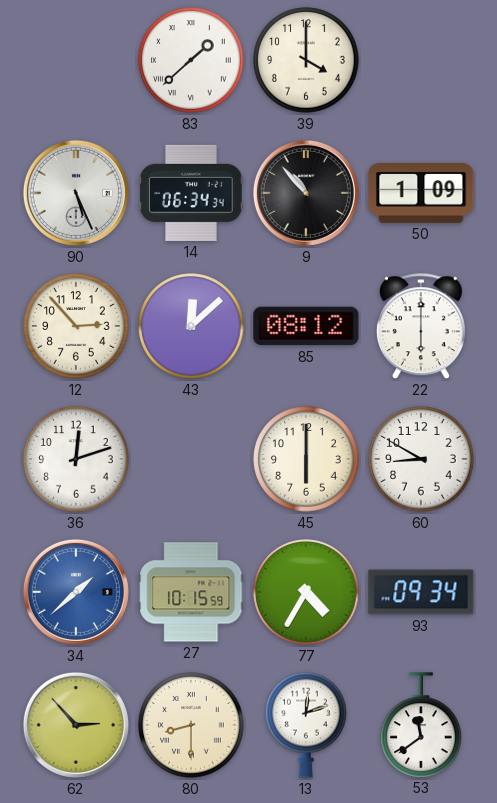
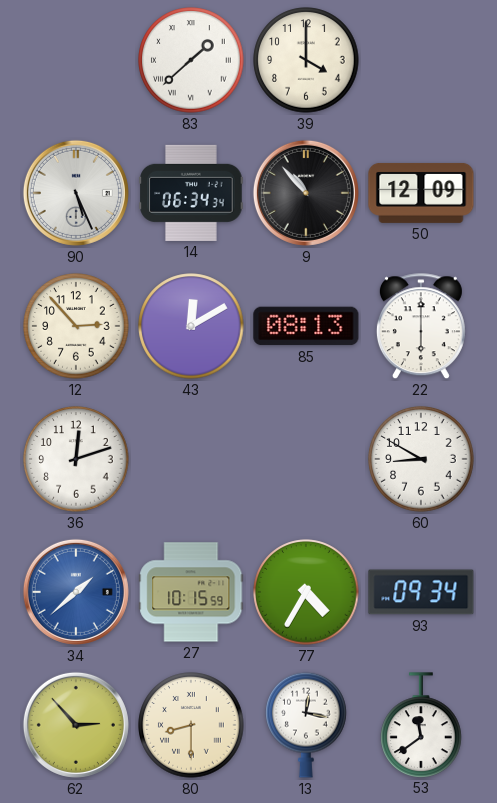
50: 1:09 -> 12:09 (421, 193)
43: 12:08 -> 12:10 (191, 326)
85: 08:12 -> 08:13 (306, 326)
45: 6:00 -> none (306, 459)
13: 12:12 -> 12:17 (306, 725)
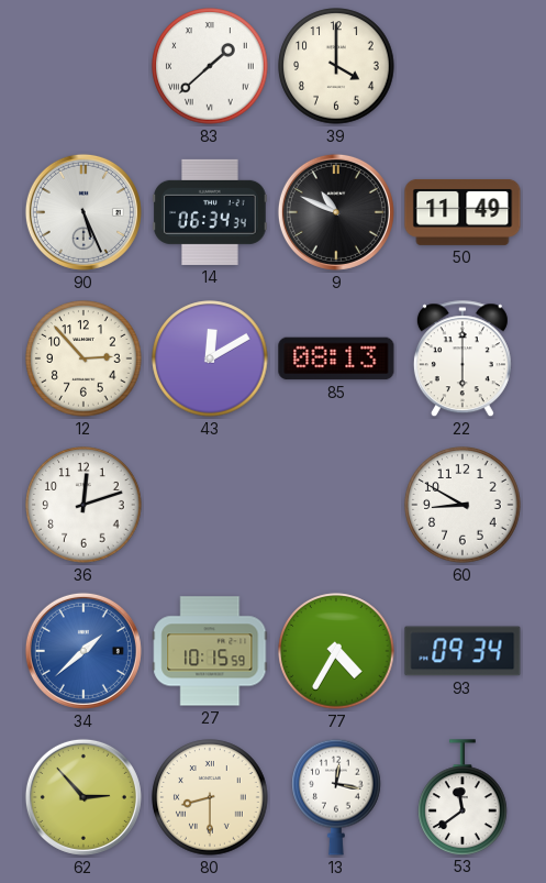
9: 10:53 -> 10:49 (336, 212)
50: 12:09 -> 11:49 (463, 212)
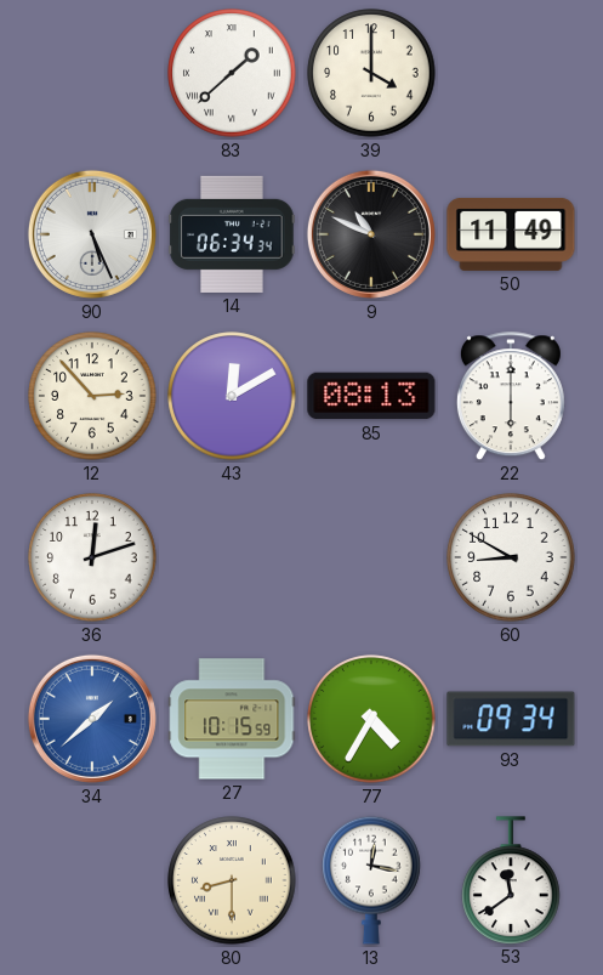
62: 2:53 -> none (83, 797)
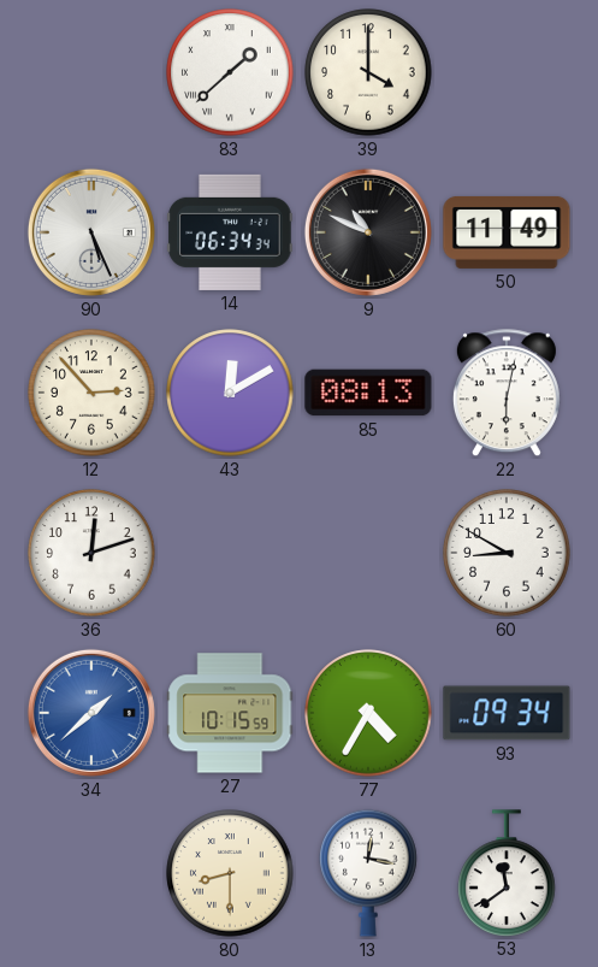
22: 6:00 -> 6:02 (507, 394)
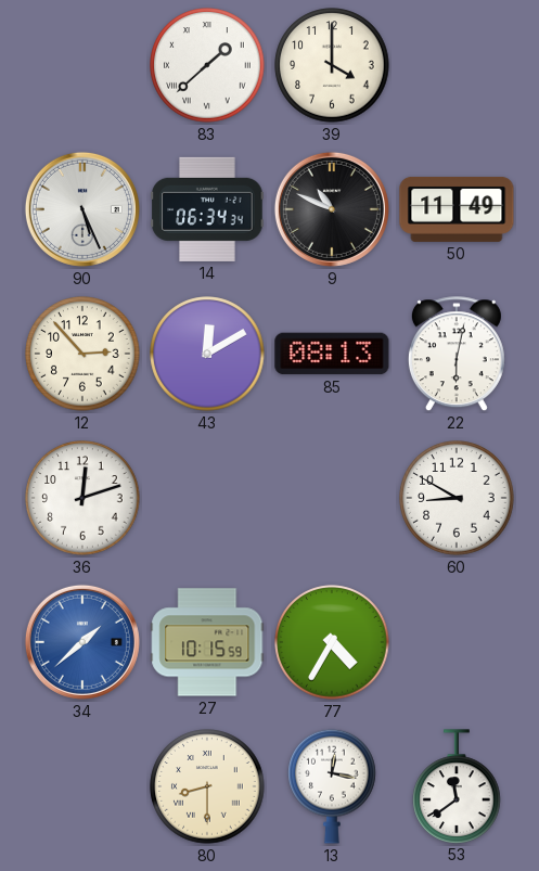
93: 09:34 -> none (507, 713)
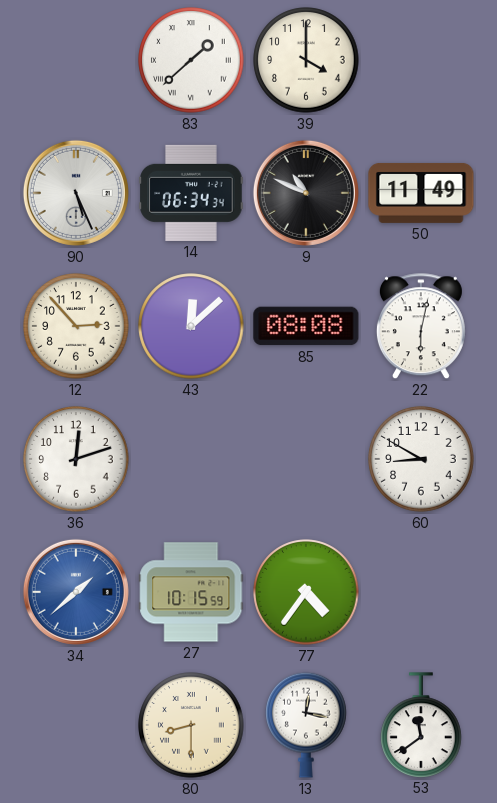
43: 12:10 -> 12:08 (191, 326)
85: 08:13 -> 08:08 (306, 326)
77: 4:35 -> 4:36 (306, 592)
